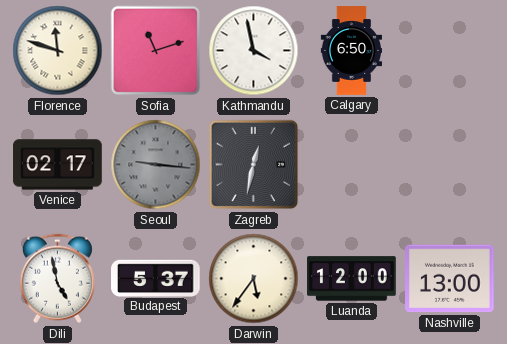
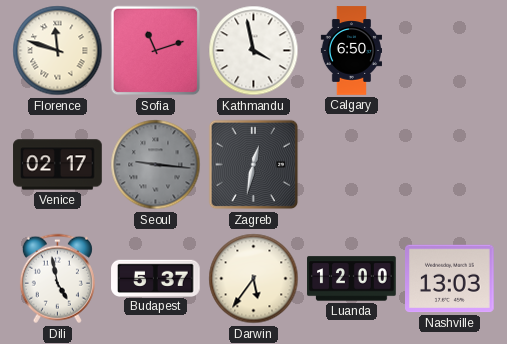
Nashville: 13:00 -> 13:03 (450, 279)
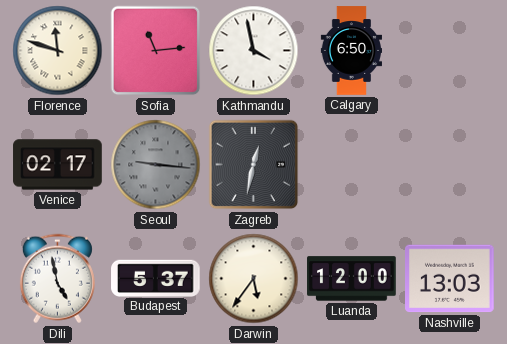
Sofia: 11:12 -> 11:14 (156, 51)
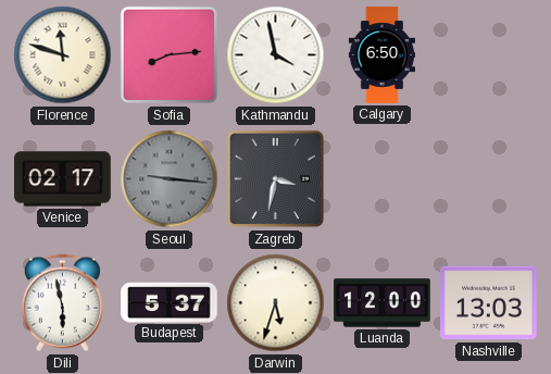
Sofia: 11:14 -> 8:14 (170, 55)
Zagreb: 12:32 -> 3:32 (276, 179)
Dili: 4:58 -> 5:58 (62, 303)
Darwin: 5:36 -> 5:33 (276, 303)
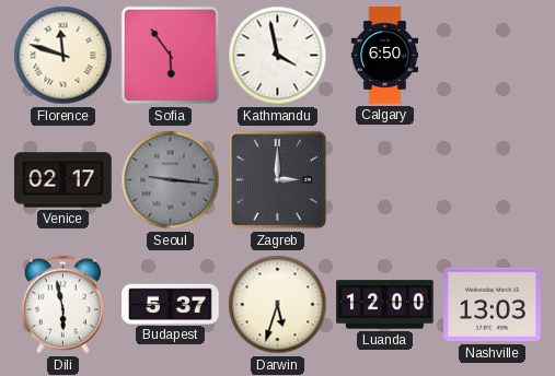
Sofia: 8:14 -> 5:54 (171, 56)
Zagreb: 3:32 -> 3:00 (278, 180)
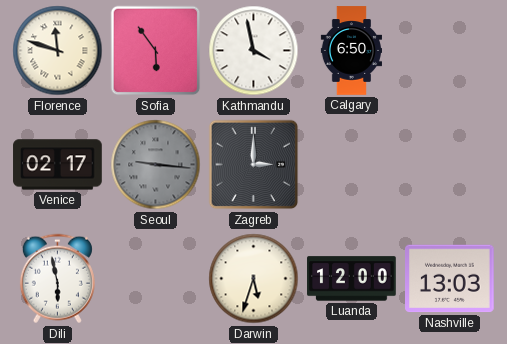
Budapest: 5:37 -> none (171, 304)
